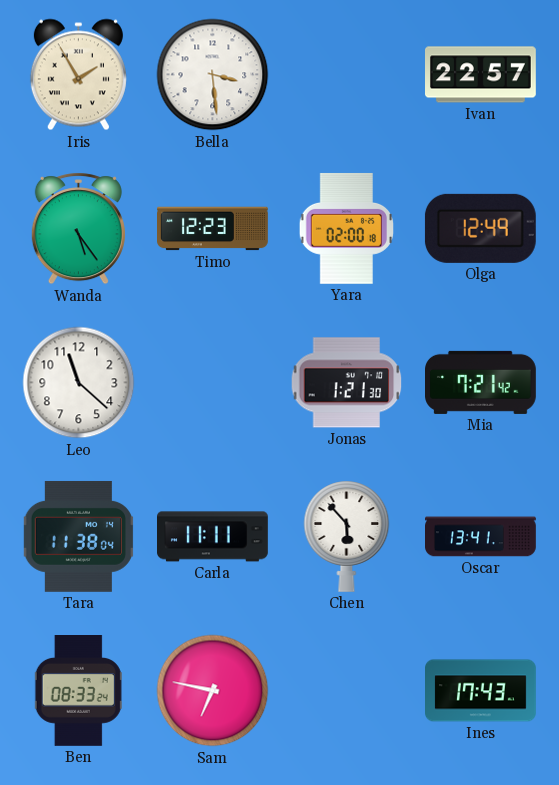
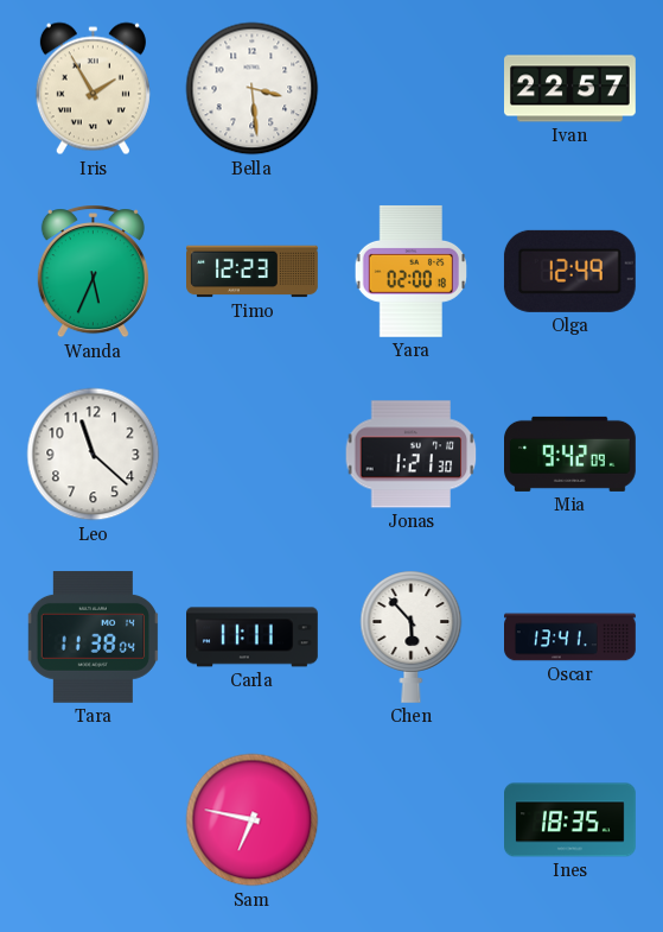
Wanda: 5:24 -> 5:34 (93, 272)
Mia: 7:21 -> 9:42 (570, 454)
Ben: 08:33 -> none (78, 691)
Ines: 17:43 -> 18:35 (570, 820)
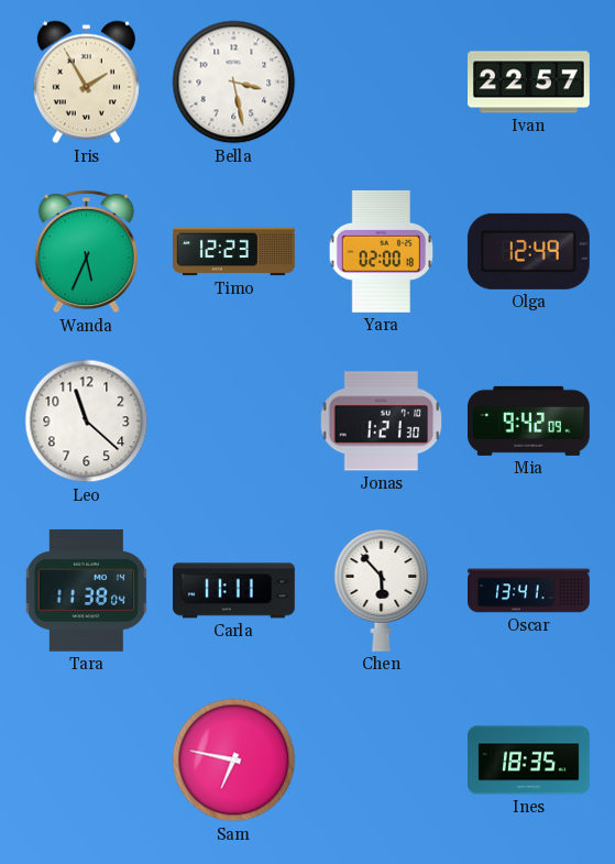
Bella: 3:29 -> 3:28 (234, 83)
